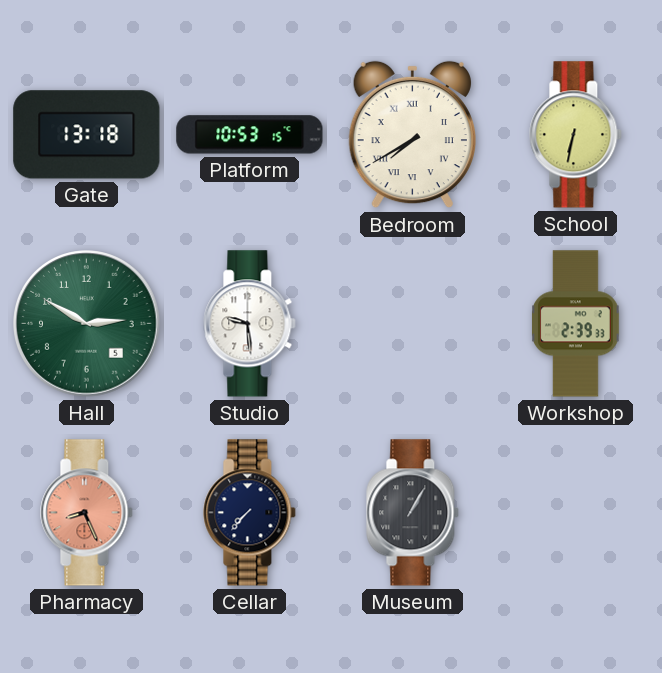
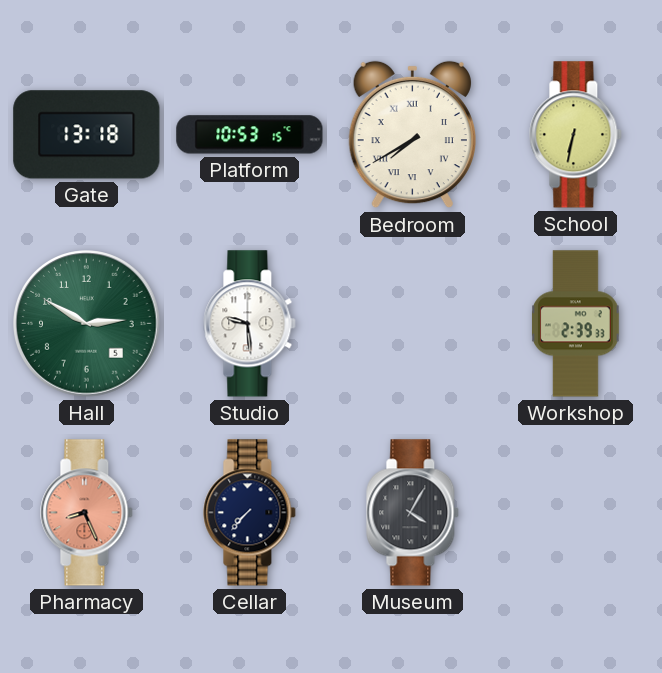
Museum: 1:05 -> 4:05 (413, 513)
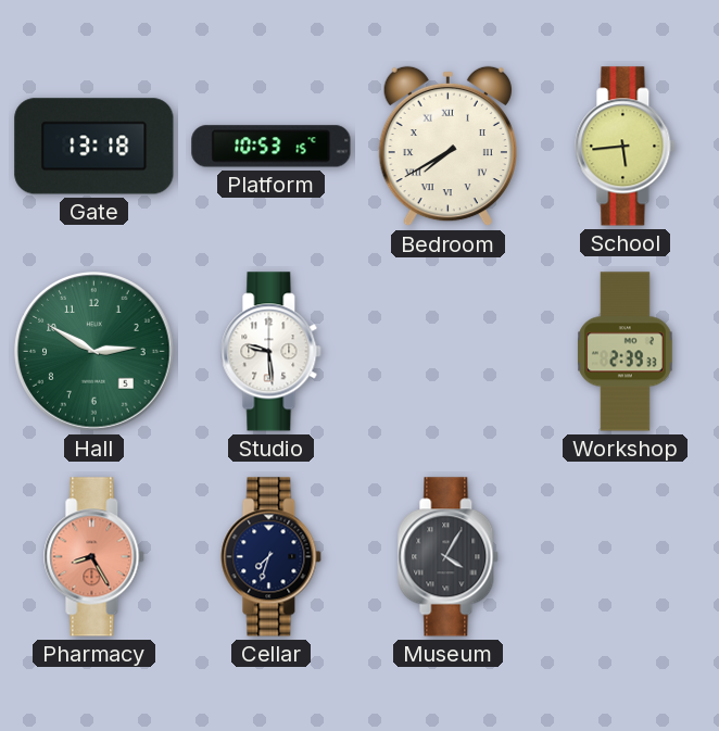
School: 6:32 -> 5:44 (626, 147)
Pharmacy: 8:26 -> 8:25 (94, 557)
Cellar: 7:37 -> 7:33 (272, 557)
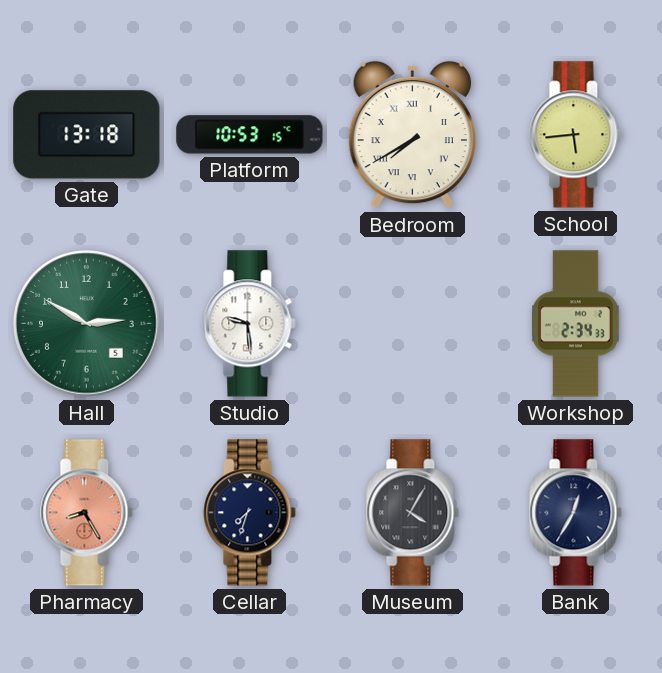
Workshop: 2:39 -> 2:34 (576, 324)
Bank: none -> 12:35 (576, 513)
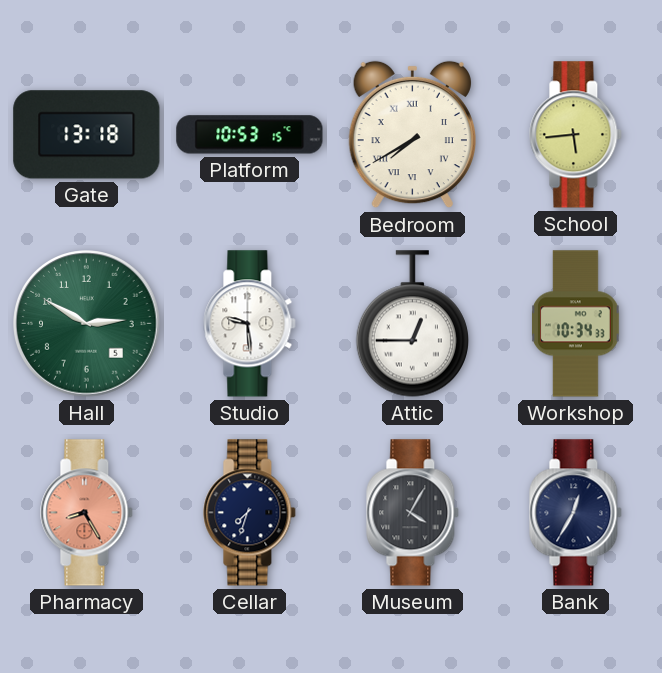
Attic: none -> 12:45 (412, 324)
Workshop: 2:34 -> 10:34 (576, 324)
